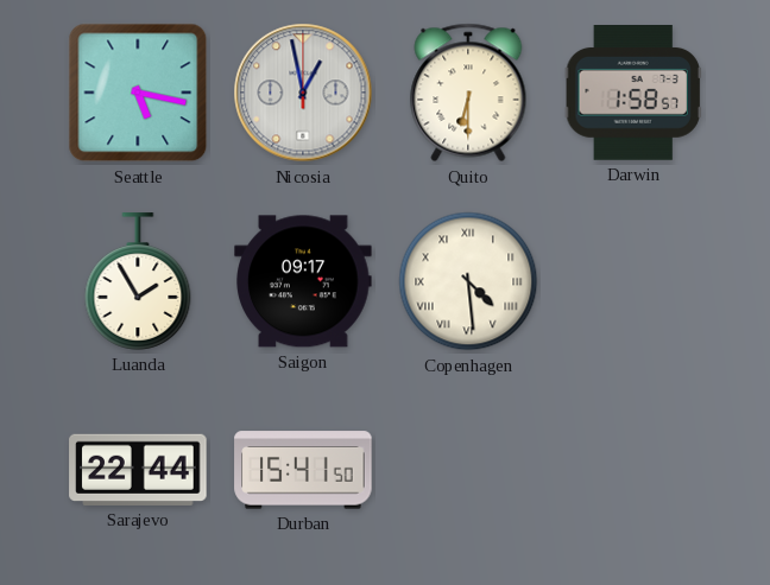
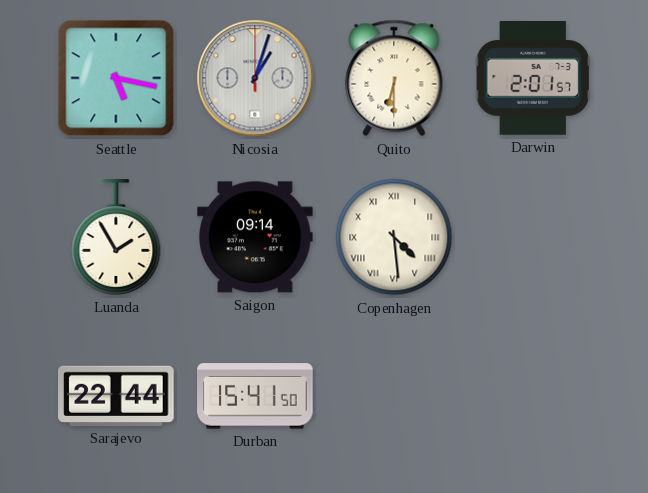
Nicosia: 12:58 -> 1:03 (255, 78)
Darwin: 1:58 -> 2:01 (533, 79)
Saigon: 09:17 -> 09:14 (255, 237)
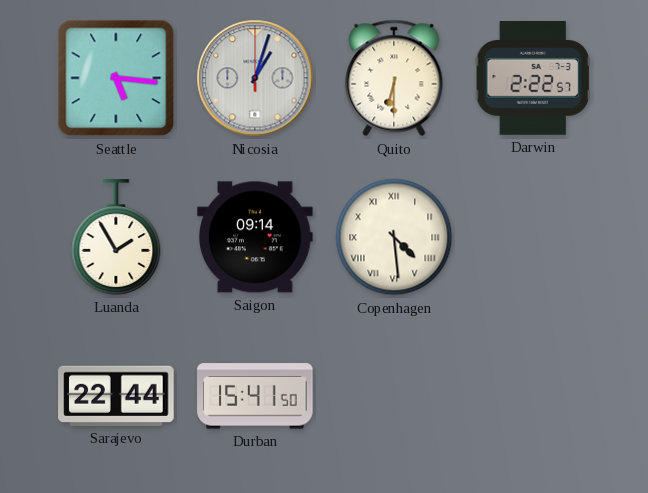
Seattle: 5:17 -> 5:16 (116, 78)
Darwin: 2:01 -> 2:22 (533, 79)
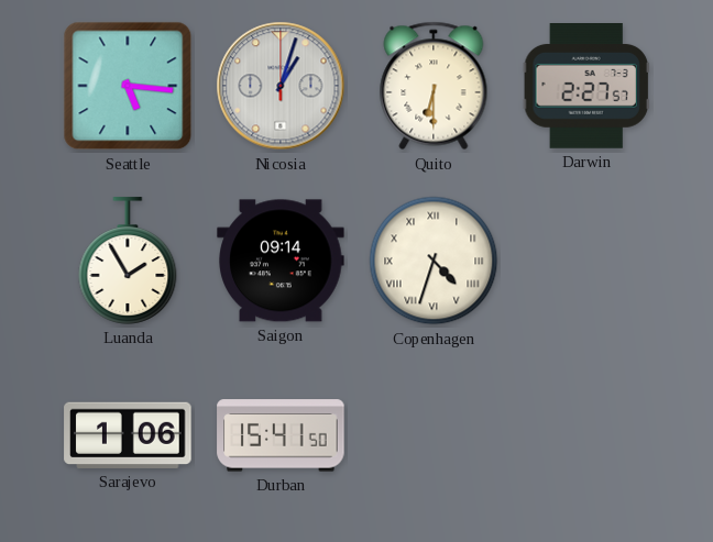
Darwin: 2:22 -> 2:27 (586, 87)
Copenhagen: 4:29 -> 4:33 (434, 261)
Sarajevo: 22:44 -> 1:06 (128, 435)
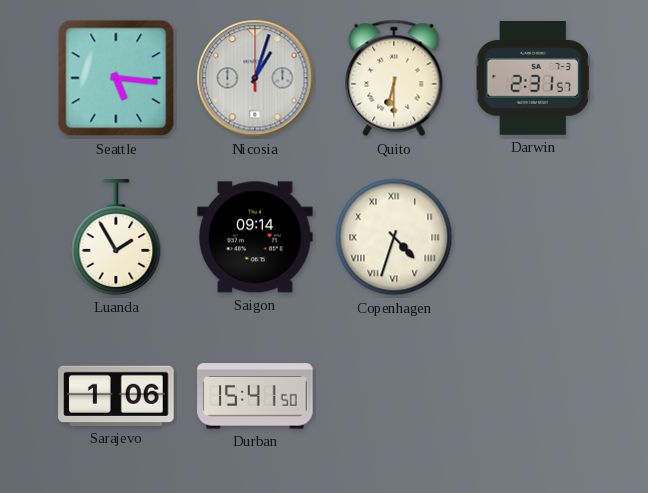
Darwin: 2:27 -> 2:31 (533, 79)
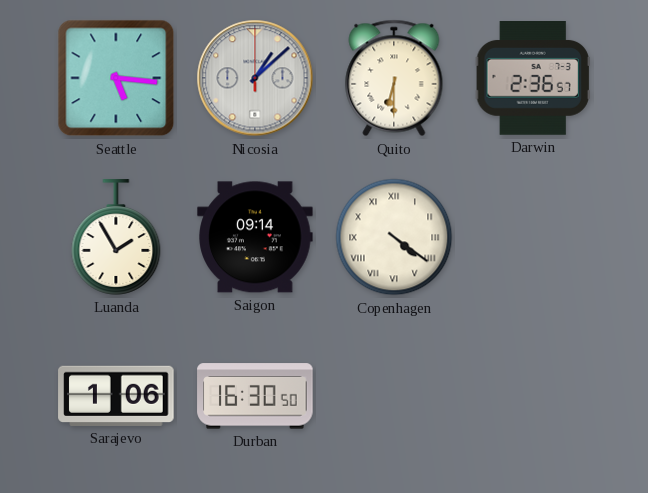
Nicosia: 1:03 -> 1:08 (255, 78)
Darwin: 2:31 -> 2:36 (533, 79)
Copenhagen: 4:33 -> 4:21 (394, 237)
Durban: 15:41 -> 16:30 (255, 396)
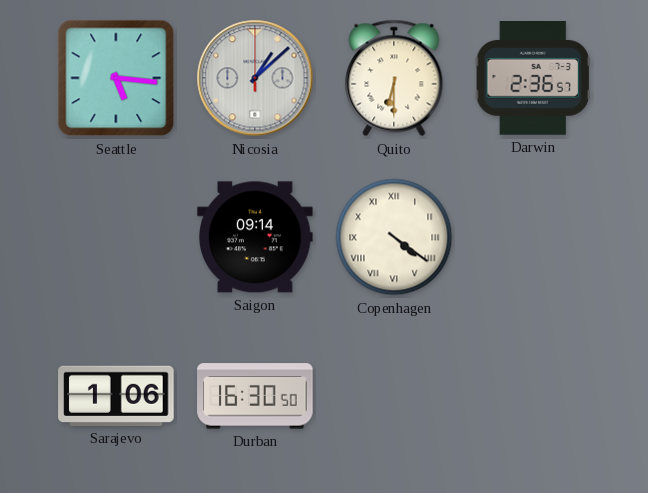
Luanda: 1:55 -> none (116, 237)
